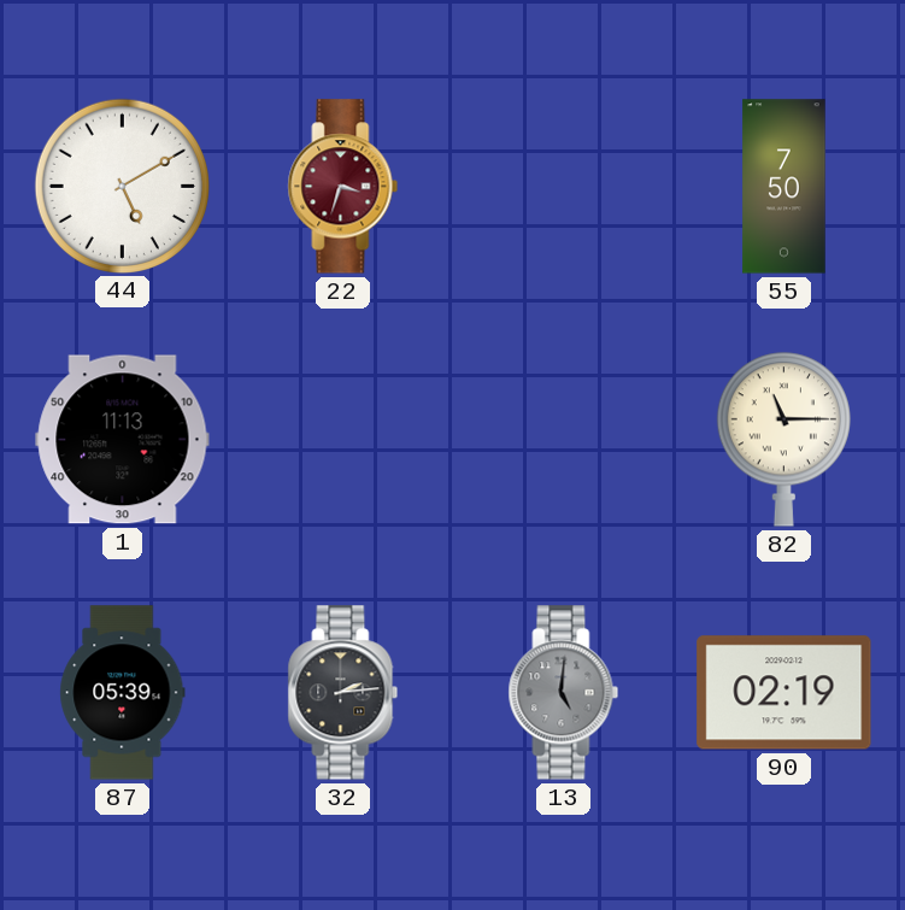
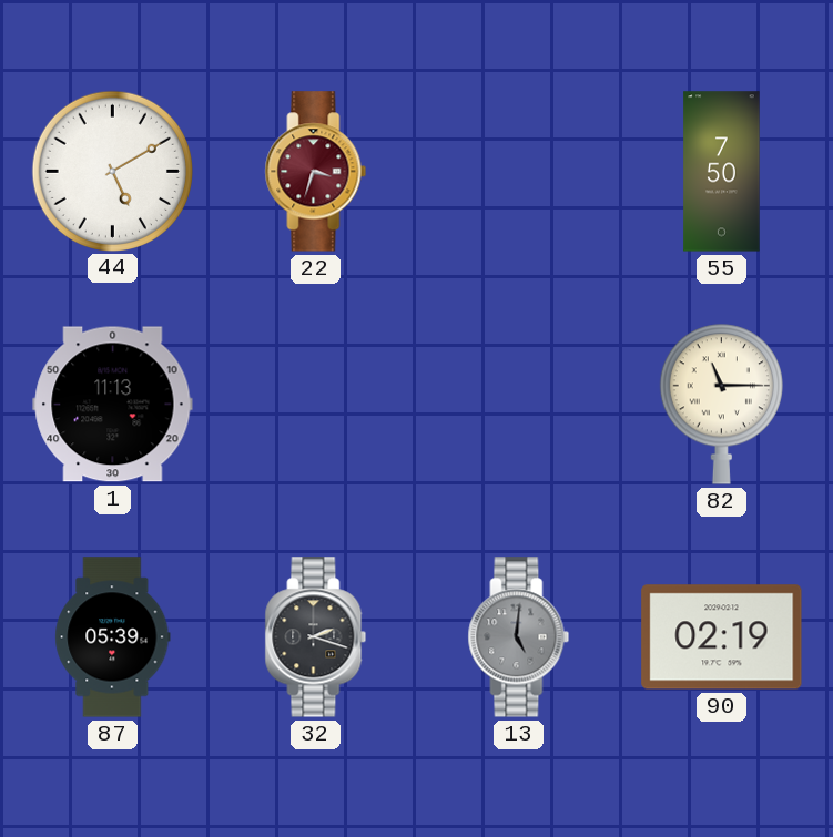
32: 2:14 -> 2:18 (316, 637)
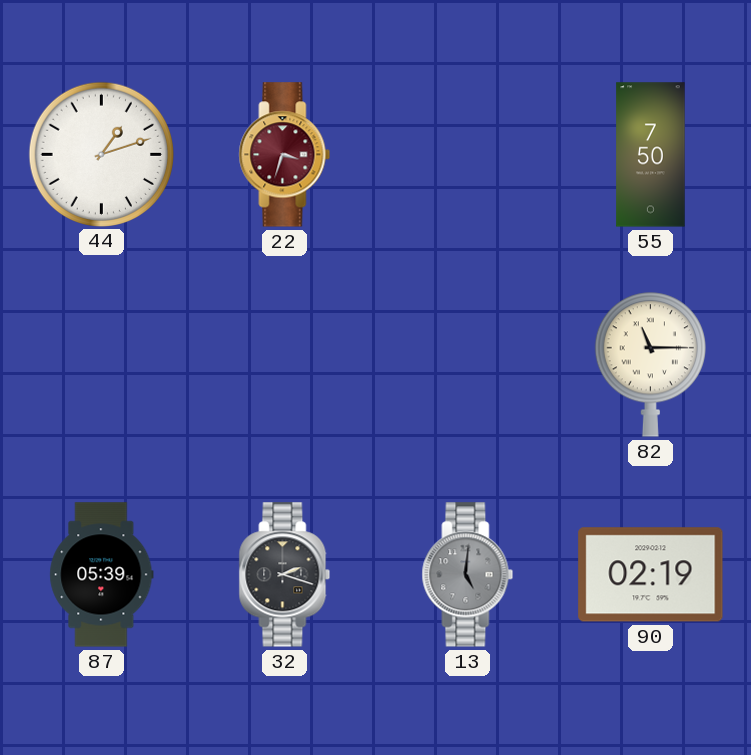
44: 5:10 -> 1:12 (101, 154)
1: 11:13 -> none (113, 405)
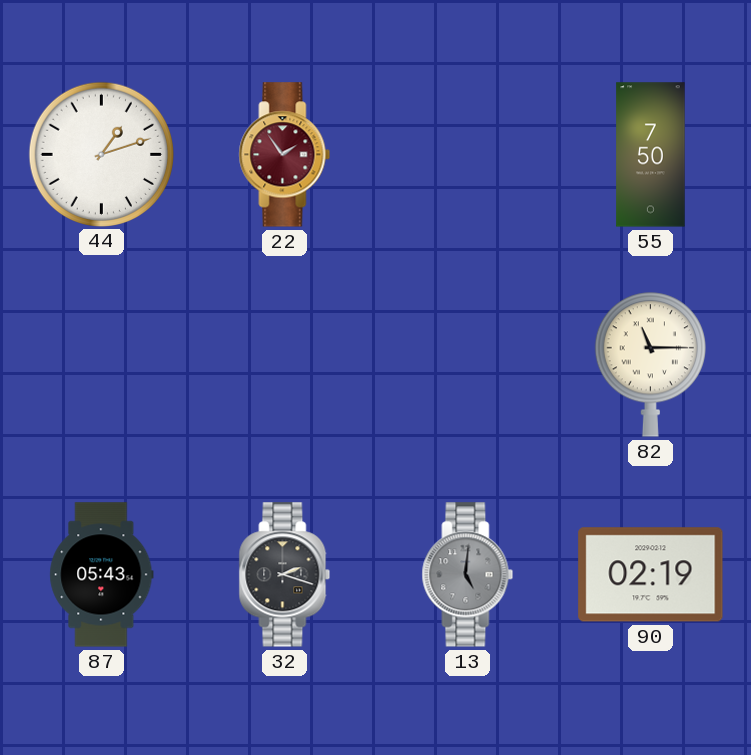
22: 3:33 -> 1:54 (285, 155)
87: 05:39 -> 05:43 (102, 575)
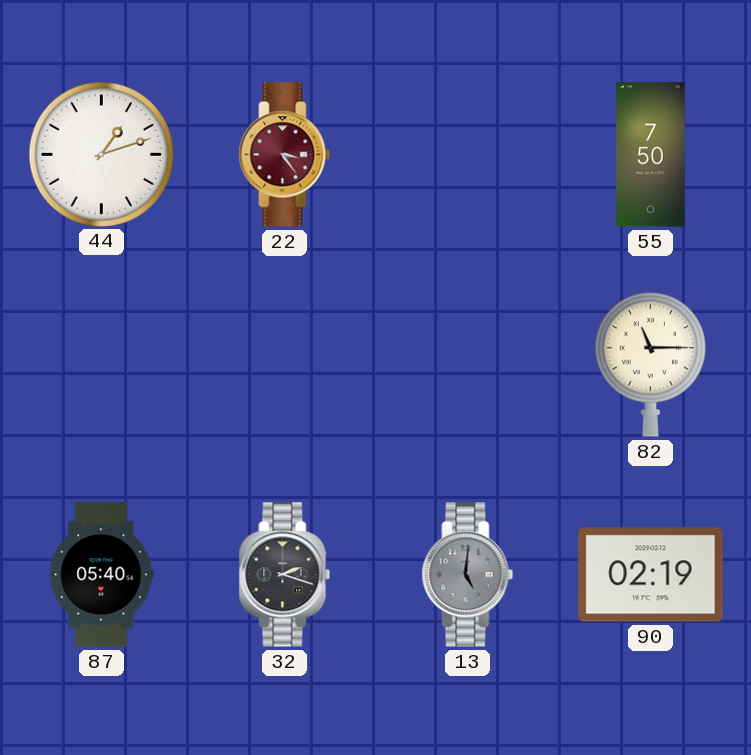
22: 1:54 -> 3:24 (285, 155)
87: 05:43 -> 05:40 (102, 575)
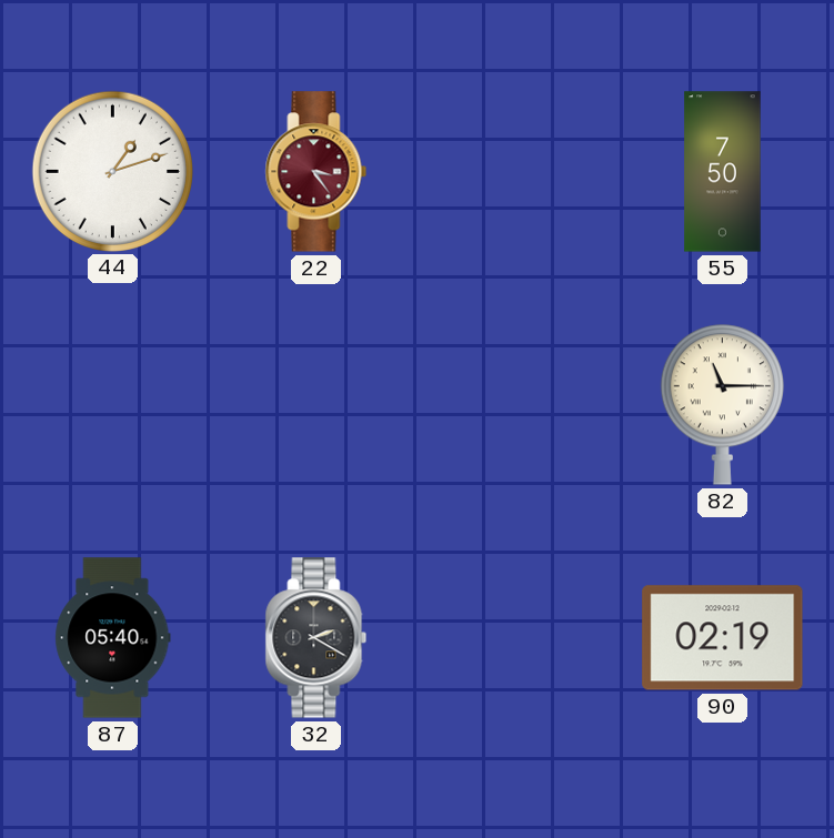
32: 2:18 -> 2:20 (316, 638)
13: 5:01 -> none (468, 575)
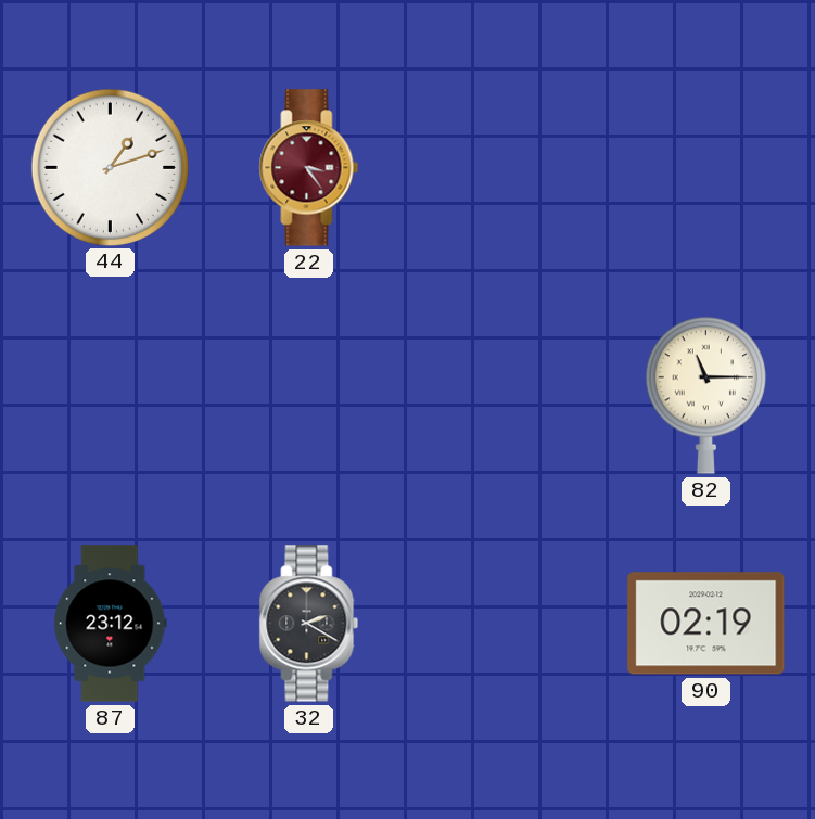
55: 7:50 -> none (723, 172)
87: 05:40 -> 23:12 (111, 624)
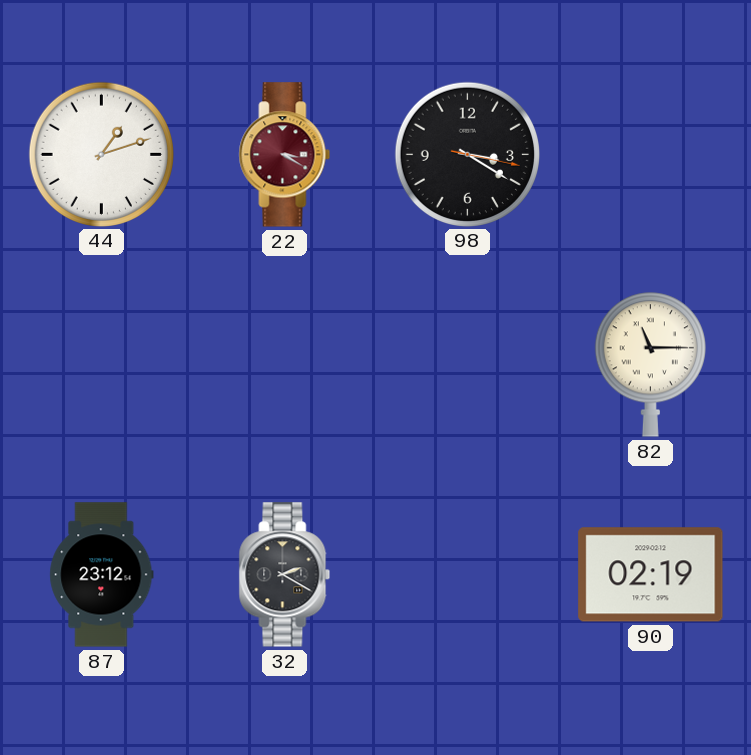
22: 3:24 -> 3:20 (285, 155)
98: none -> 3:20 (467, 154)
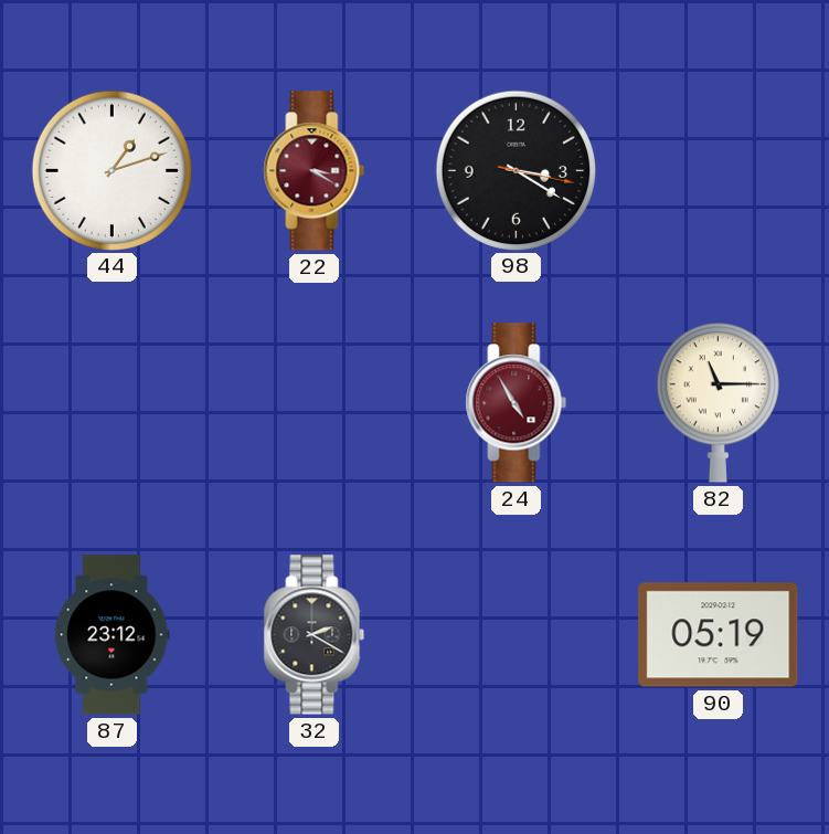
24: none -> 4:55 (517, 403)
90: 02:19 -> 05:19 (719, 635)
